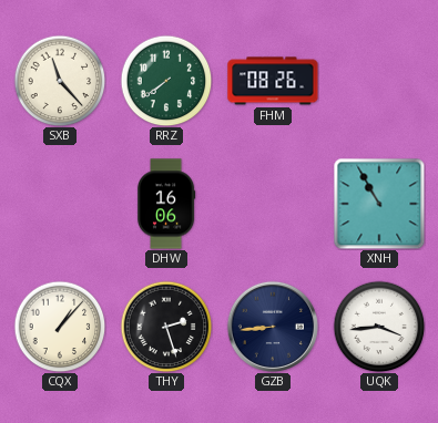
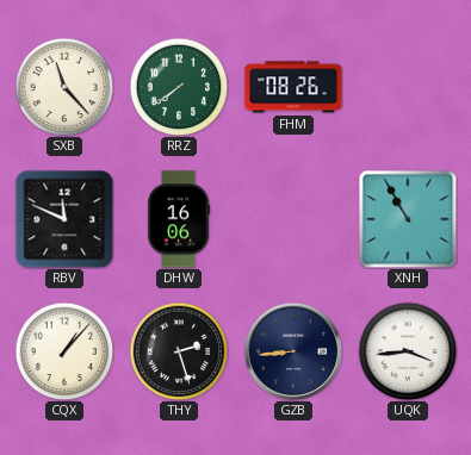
RBV: none -> 11:49 (64, 219)
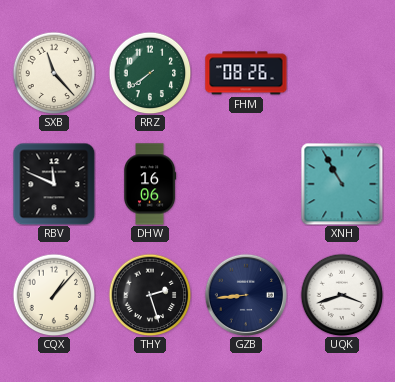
UQK: 3:44 -> 3:42 (342, 295)
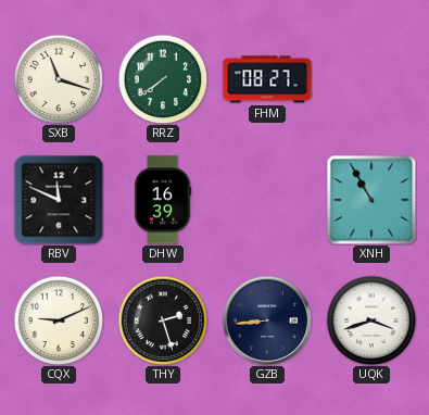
SXB: 11:23 -> 11:18 (59, 79)
FHM: 08:26 -> 08:27 (267, 79)
DHW: 16:06 -> 16:39 (163, 200)
CQX: 1:07 -> 9:11 (59, 320)
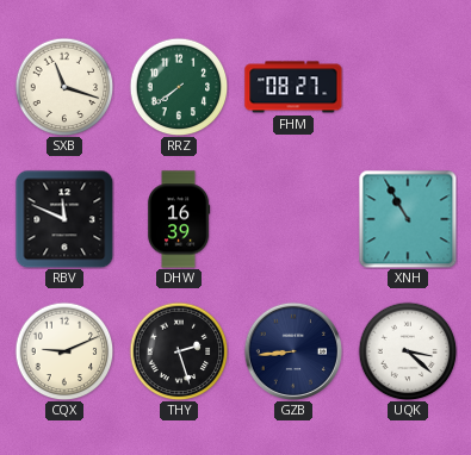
UQK: 3:42 -> 3:22 (408, 351)
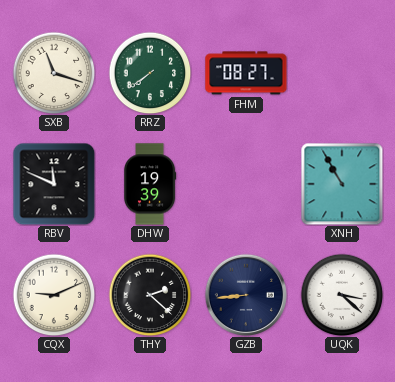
DHW: 16:39 -> 19:39 (150, 184)
THY: 2:27 -> 2:22 (150, 295)
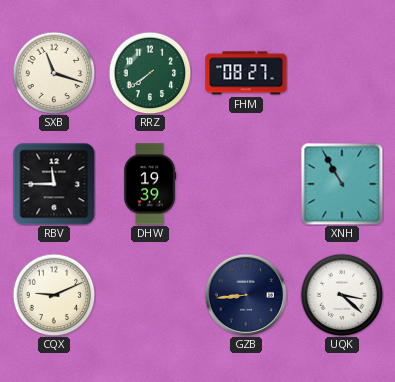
RBV: 11:49 -> 11:45 (54, 184)
THY: 2:22 -> none (150, 295)
